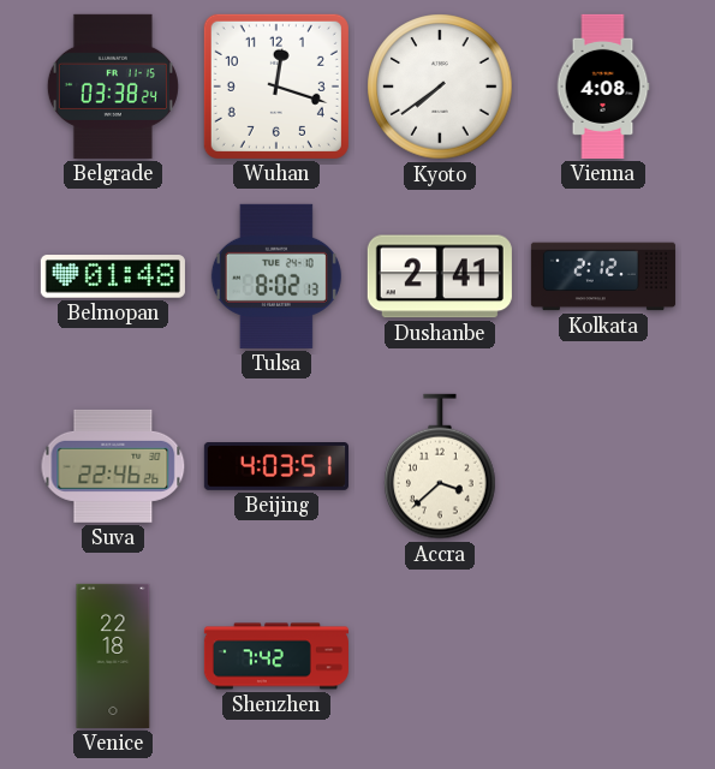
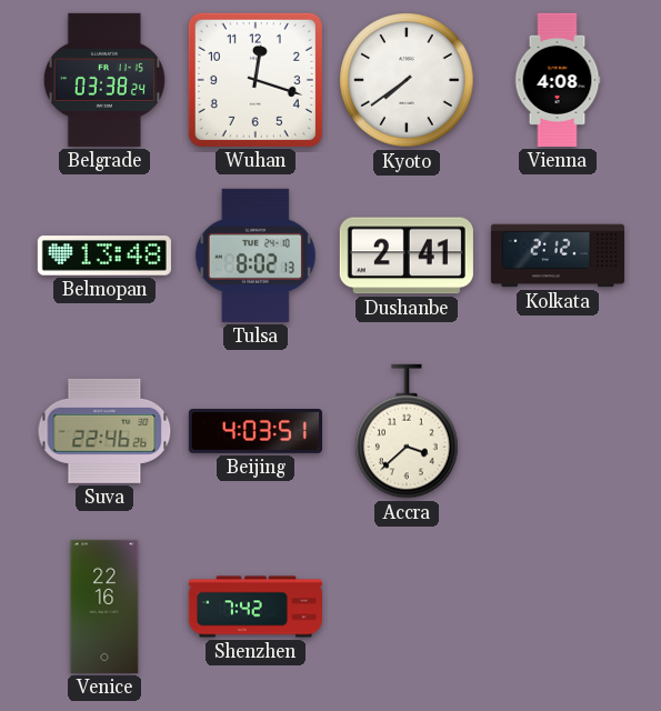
Belmopan: 01:48 -> 13:48 (104, 256)
Venice: 22:18 -> 22:16 (104, 607)
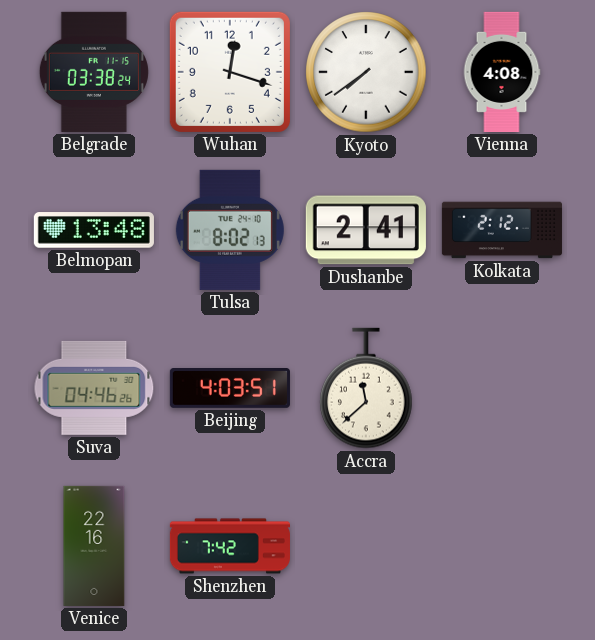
Suva: 22:46 -> 04:46 (94, 388)
Accra: 3:38 -> 11:38 (366, 388)
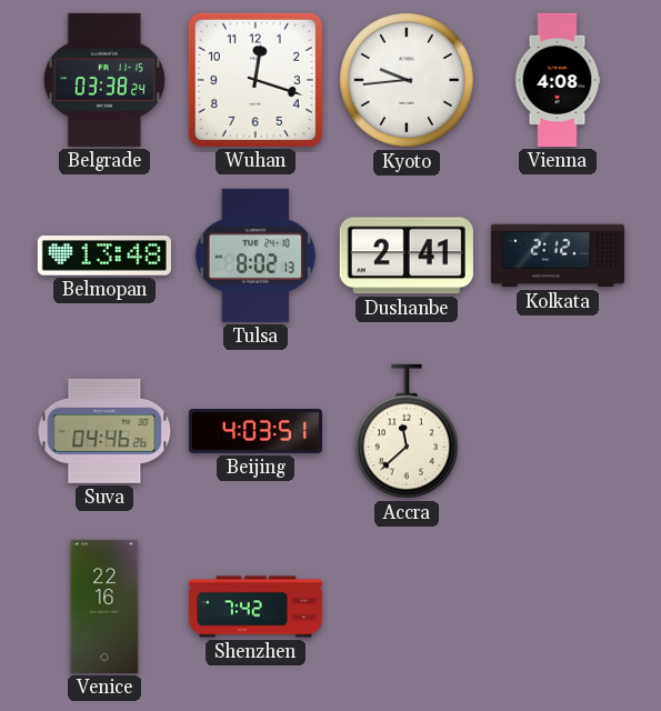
Kyoto: 7:39 -> 9:44 (407, 80)
